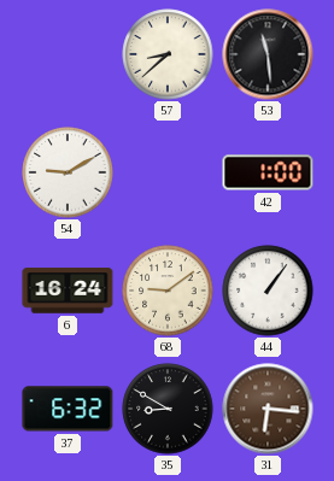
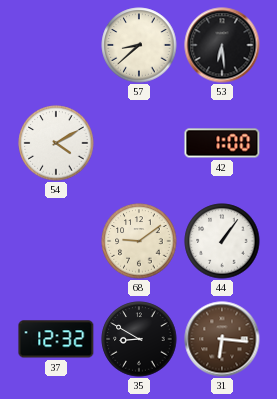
53: 11:29 -> 6:29 (222, 45)
54: 9:10 -> 4:10 (56, 143)
6: 16:24 -> none (68, 291)
37: 6:32 -> 12:32 (56, 339)
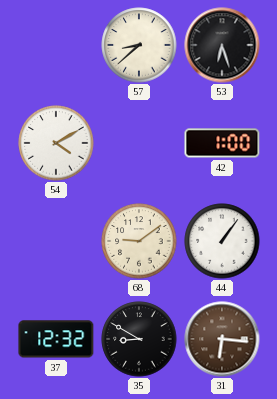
53: 6:29 -> 6:27 (222, 45)
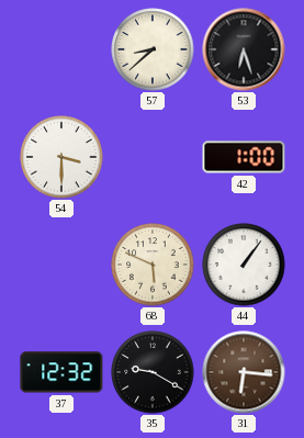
54: 4:10 -> 3:30 (61, 157)
68: 9:09 -> 5:49 (153, 265)
35: 8:50 -> 9:20 (153, 372)
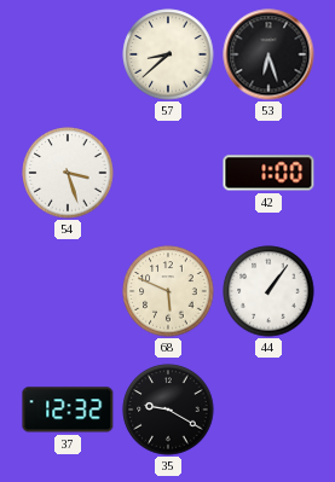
54: 3:30 -> 3:27 (68, 173)
31: 6:16 -> none (244, 372)
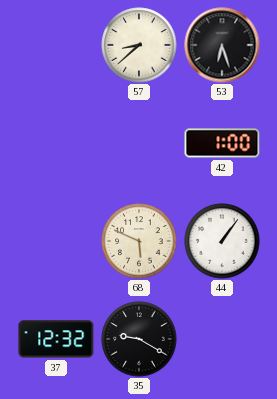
54: 3:27 -> none (68, 173)
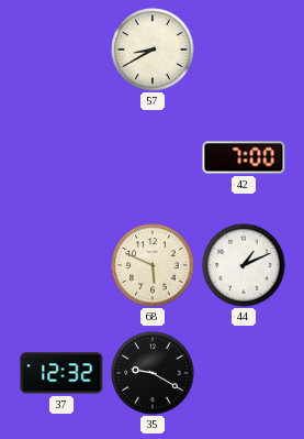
57: 8:38 -> 8:40 (153, 50)
53: 6:27 -> none (222, 45)
42: 1:00 -> 7:00 (244, 157)
44: 1:06 -> 1:11 (244, 265)
